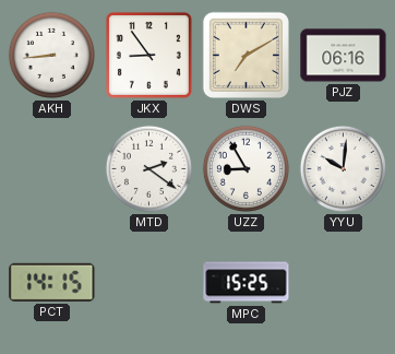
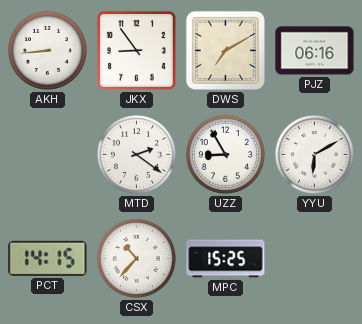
YYU: 10:01 -> 6:10 (314, 154)
CSX: none -> 10:37 (136, 258)
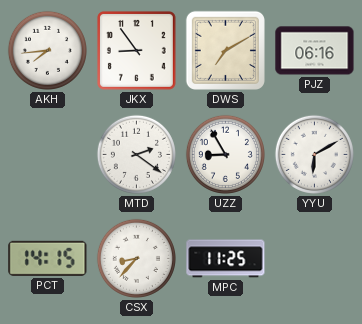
AKH: 8:44 -> 7:44 (47, 50)
CSX: 10:37 -> 8:37 (136, 258)
MPC: 15:25 -> 11:25 (226, 259)
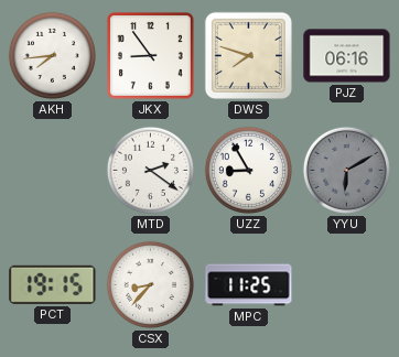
DWS: 7:10 -> 7:48 (248, 55)
YYU dial: white -> grey (346, 170)
PCT: 14:15 -> 19:15 (53, 284)
